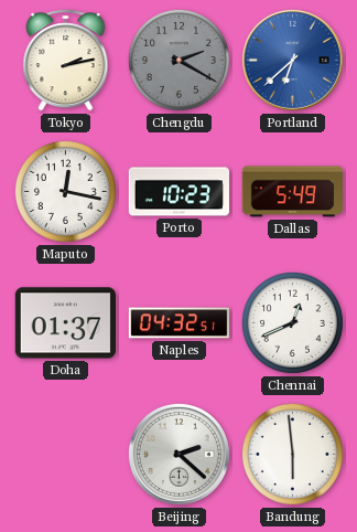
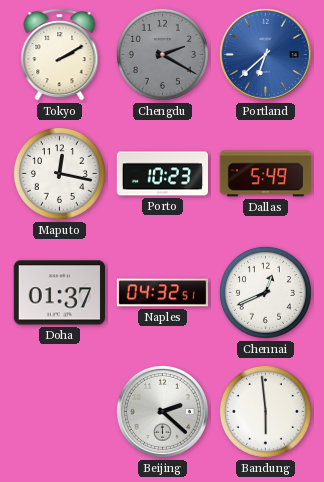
Tokyo: 2:13 -> 2:10 (60, 55)
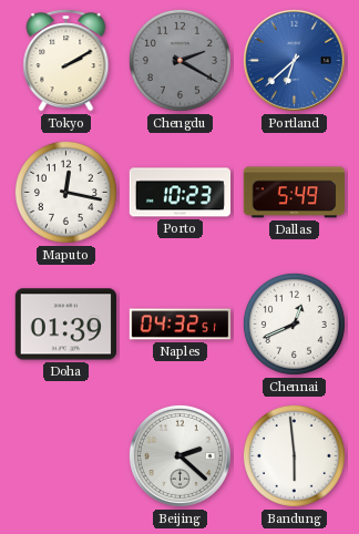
Doha: 01:37 -> 01:39 (65, 325)
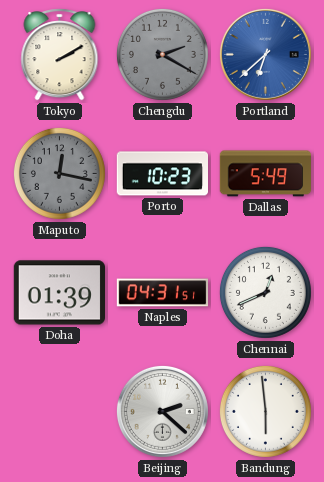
Maputo dial: white -> grey (59, 173)
Naples: 04:32 -> 04:31 (163, 293)
